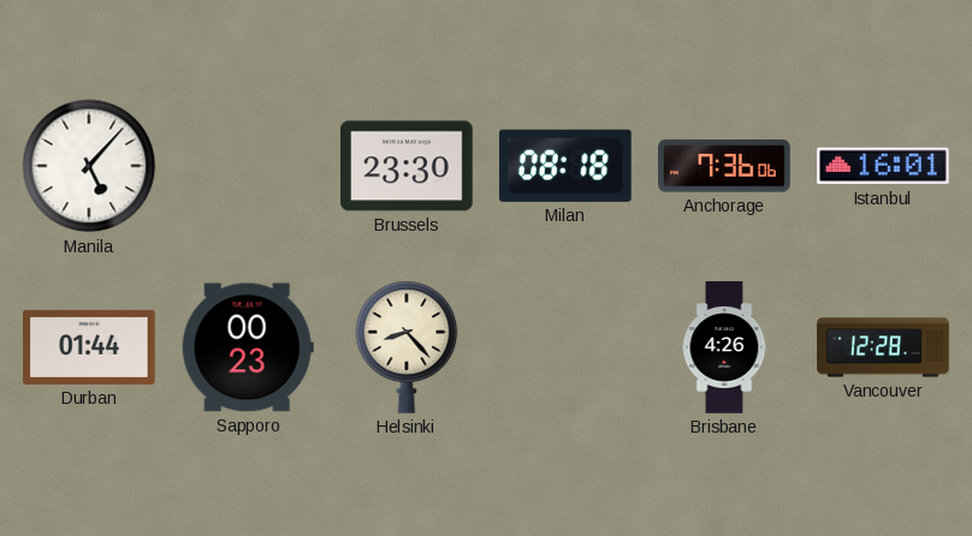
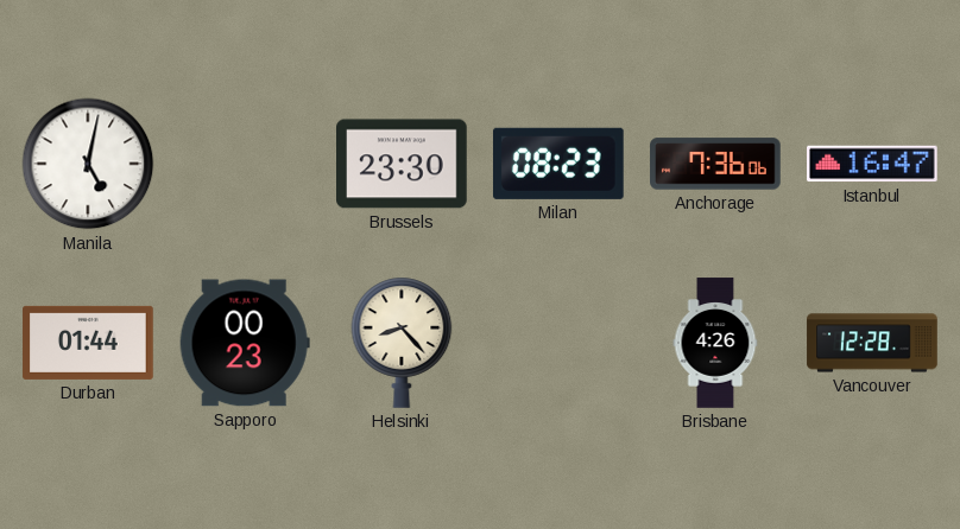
Manila: 5:07 -> 5:02 (88, 164)
Milan: 08:18 -> 08:23 (558, 164)
Istanbul: 16:01 -> 16:47 (872, 164)
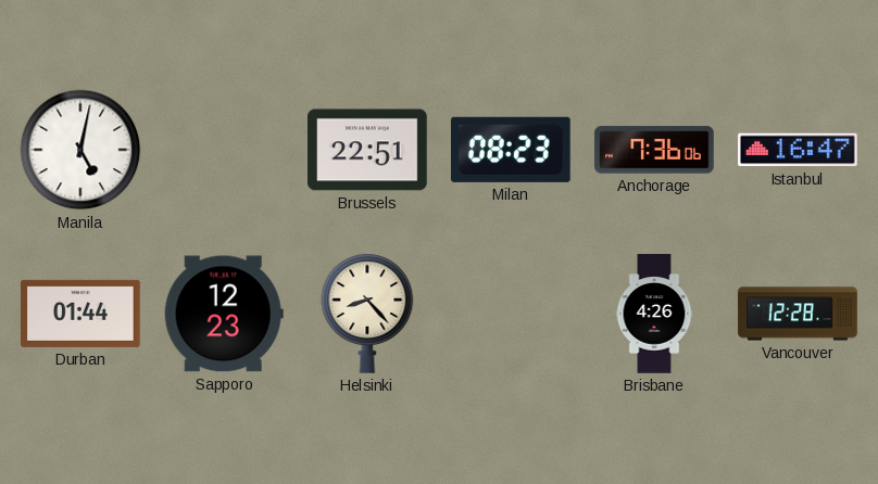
Brussels: 23:30 -> 22:51 (367, 150)
Sapporo: 00:23 -> 12:23 (224, 314)
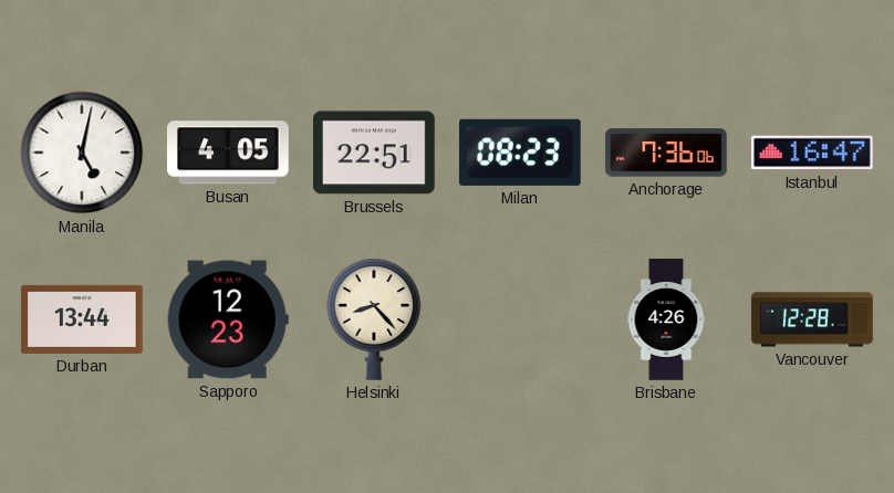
Busan: none -> 4:05 (229, 153)
Durban: 01:44 -> 13:44 (82, 319)
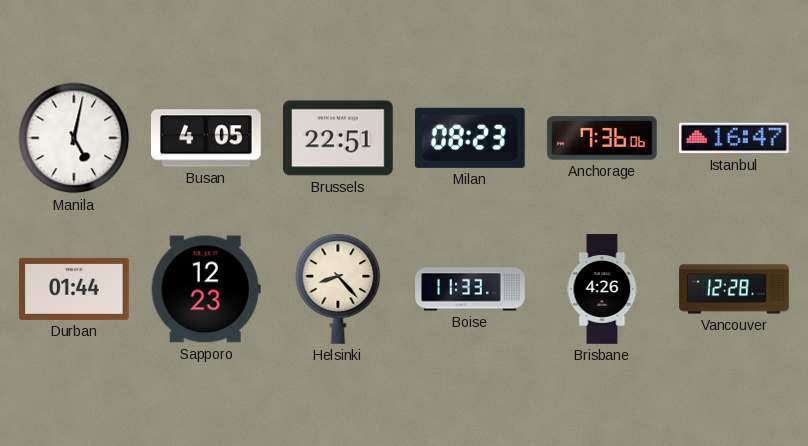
Durban: 13:44 -> 01:44 (74, 289)
Boise: none -> 11:33 (470, 289)
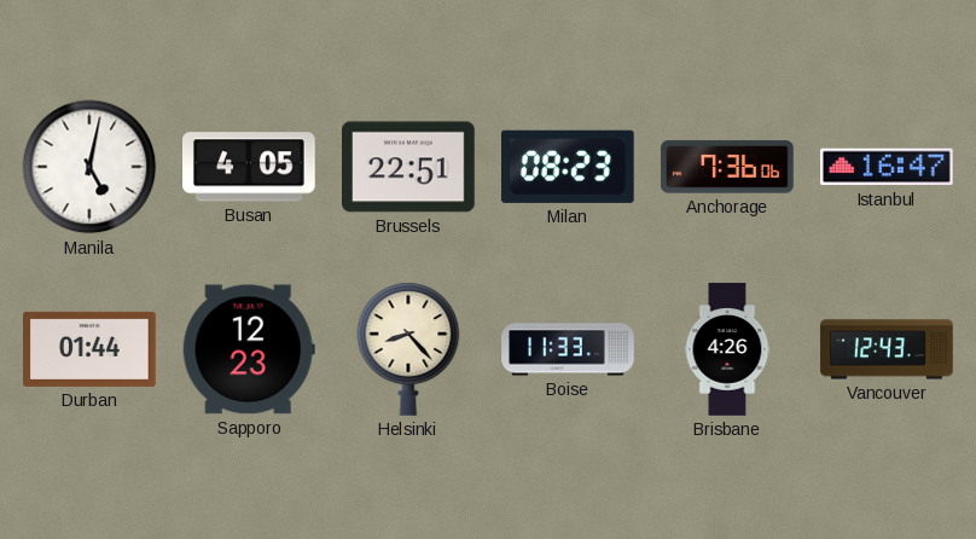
Vancouver: 12:28 -> 12:43 (887, 349)
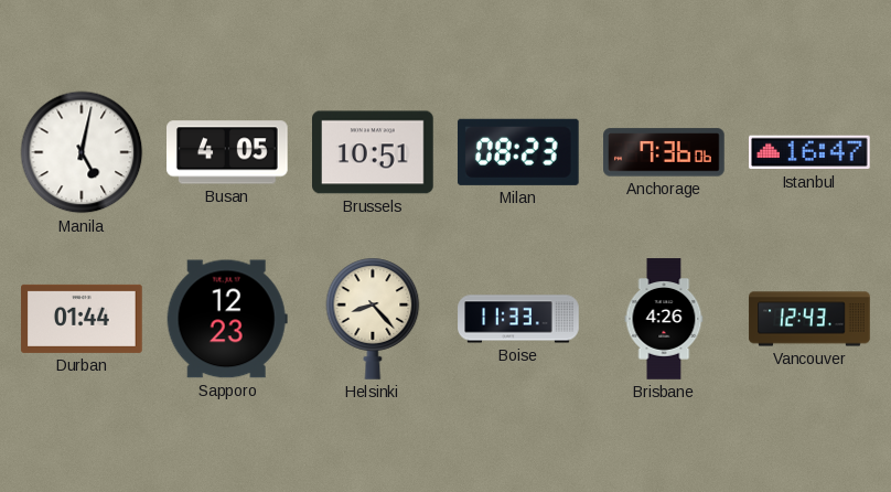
Brussels: 22:51 -> 10:51 (373, 152)
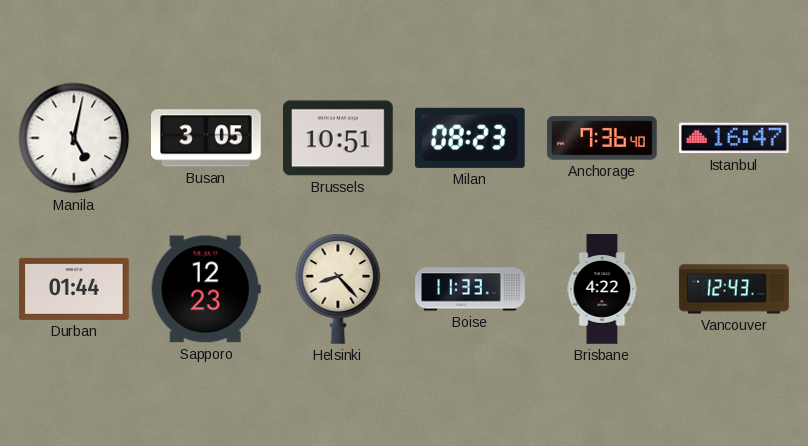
Busan: 4:05 -> 3:05 (207, 138)
Anchorage: 7:36:06 -> 7:36:40 (602, 138)
Brisbane: 4:26 -> 4:22 (602, 289)
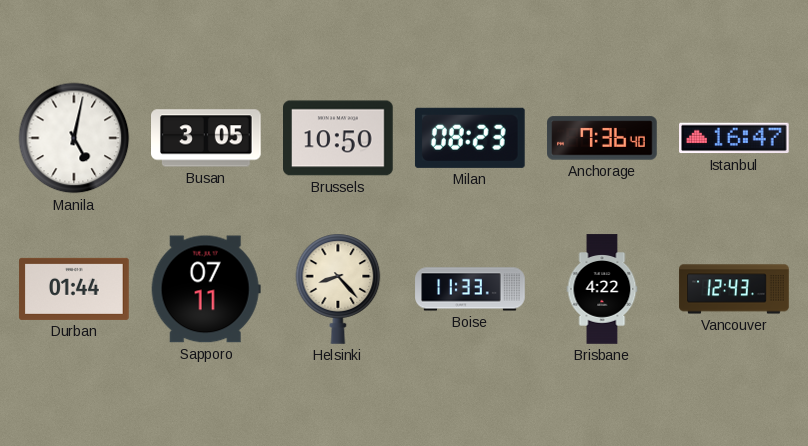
Brussels: 10:51 -> 10:50 (338, 138)
Sapporo: 12:23 -> 07:11 (206, 289)
